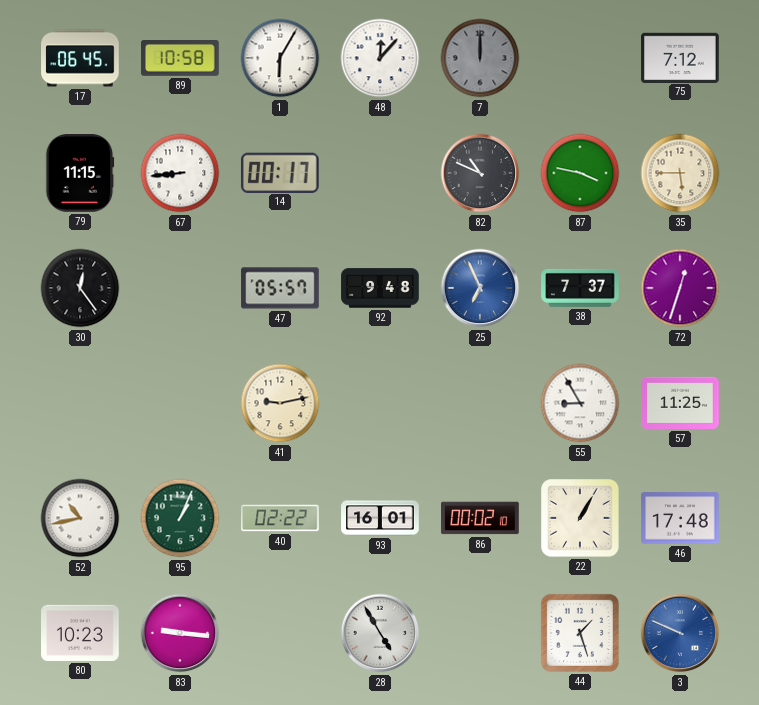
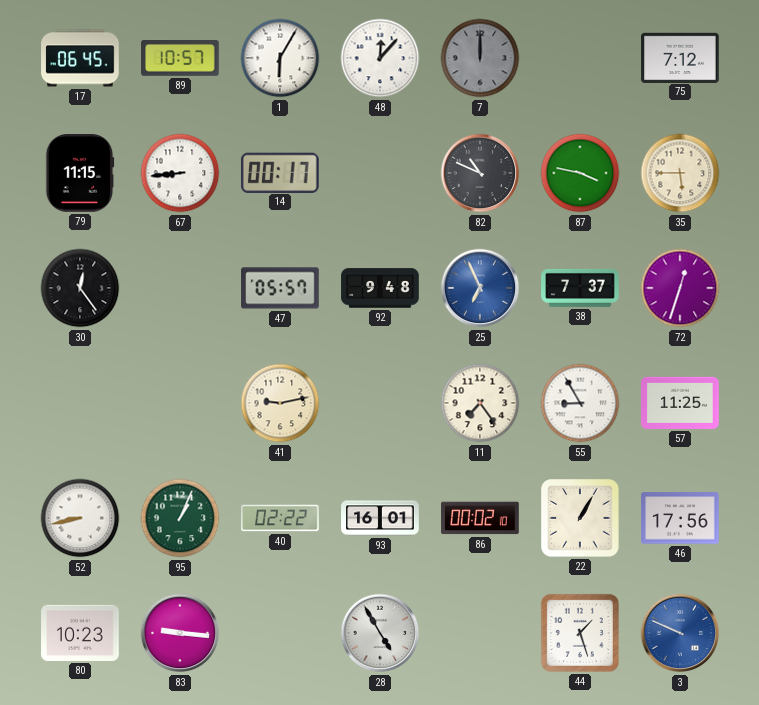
89: 10:58 -> 10:57 (180, 59)
11: none -> 7:24 (480, 403)
52: 10:43 -> 8:43 (80, 518)
46: 17:48 -> 17:56 (680, 518)
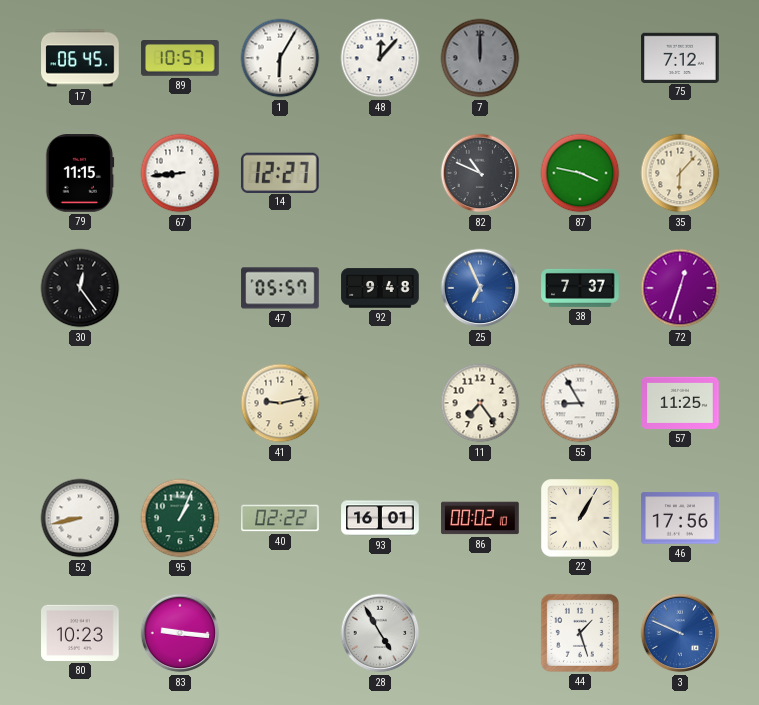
14: 00:17 -> 12:27 (280, 172)
35: 5:45 -> 6:07 (680, 173)
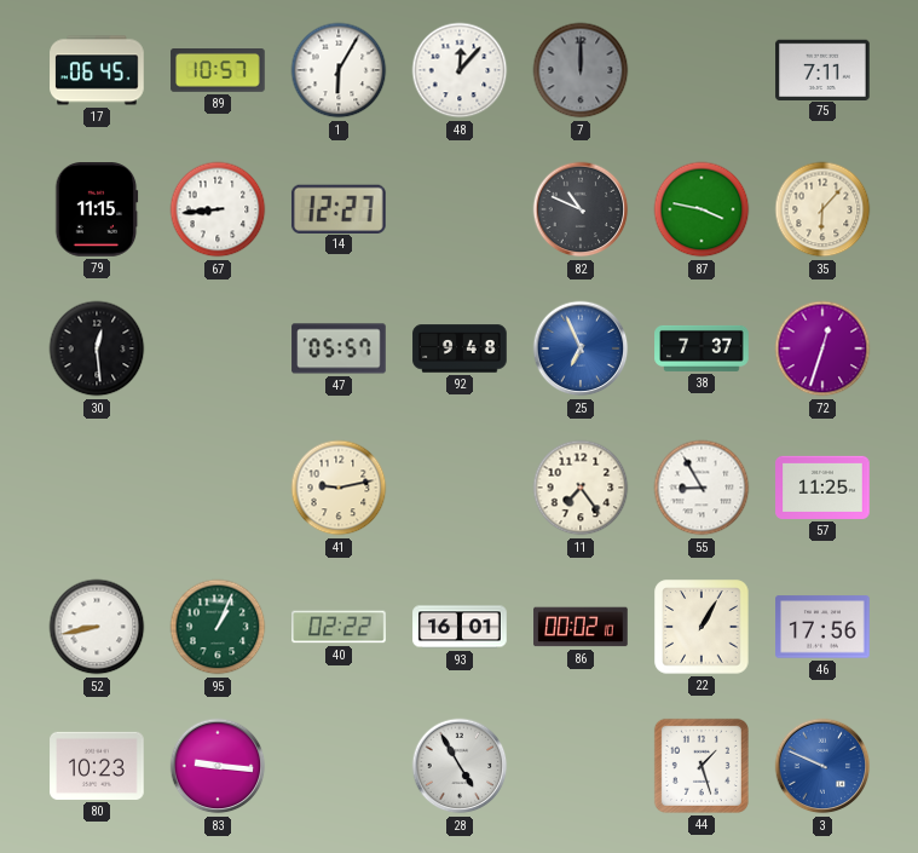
75: 7:12 -> 7:11 (822, 69)
30: 12:24 -> 12:29 (97, 348)
